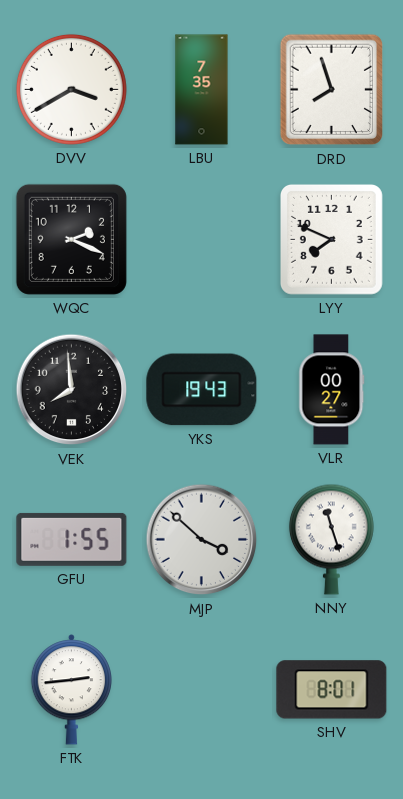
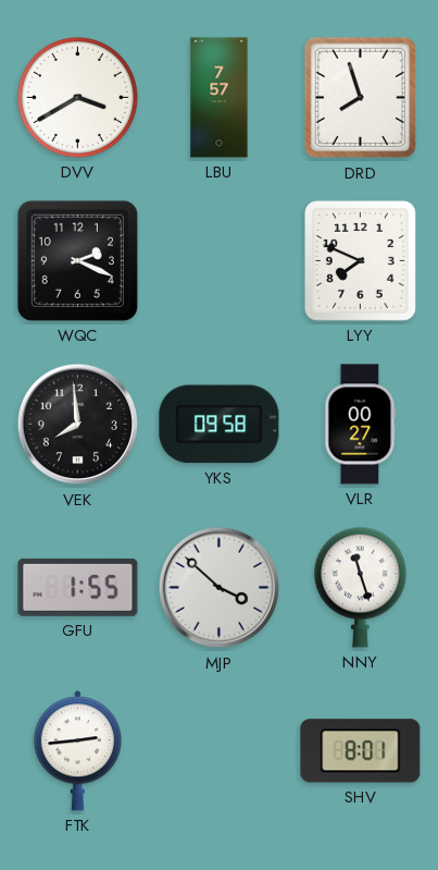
LBU: 7:35 -> 7:57 (220, 98)
YKS: 19:43 -> 09:58 (220, 425)
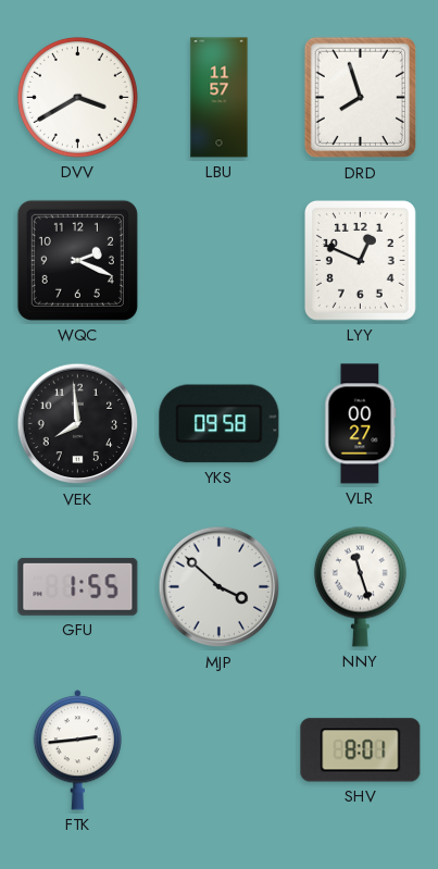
LBU: 7:57 -> 11:57 (220, 98)
LYY: 7:49 -> 12:49 (360, 260)
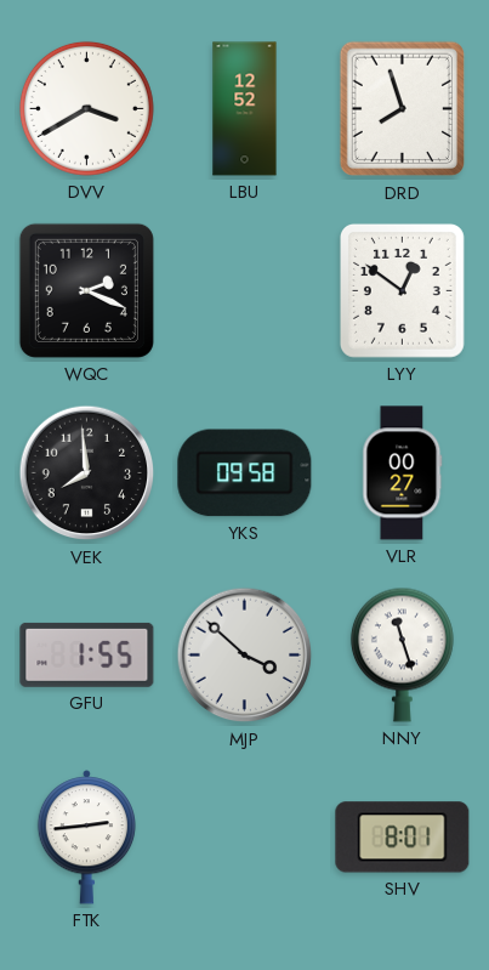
LBU: 11:57 -> 12:52 (245, 109)
LYY: 12:49 -> 12:51 (402, 290)
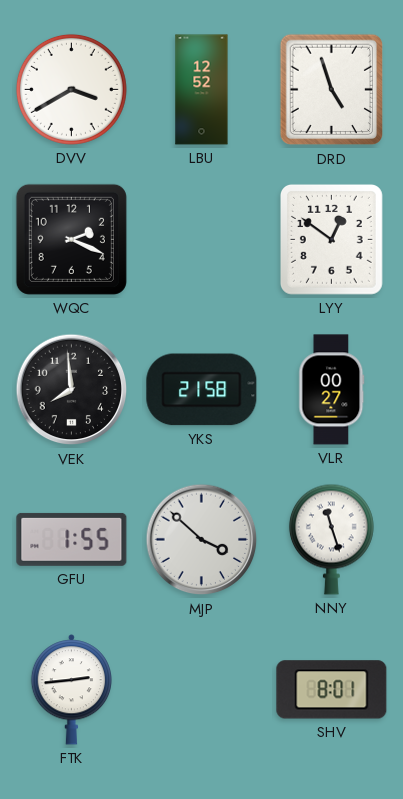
DRD: 7:57 -> 4:57 (332, 90)
YKS: 09:58 -> 21:58 (202, 390)
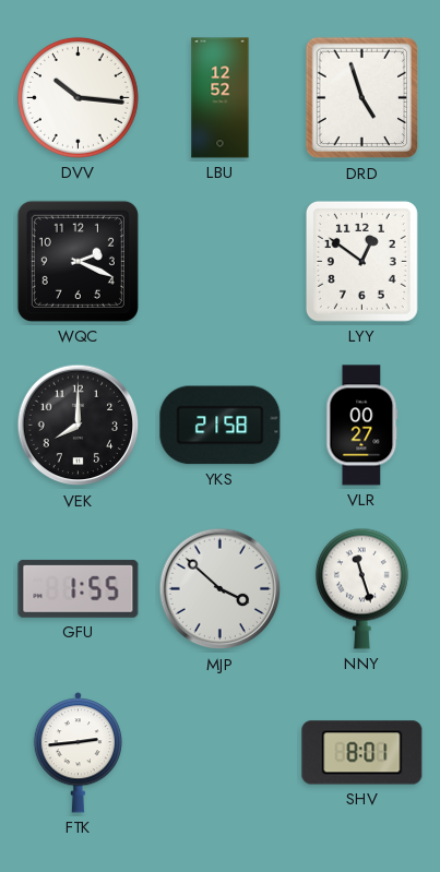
DVV: 3:40 -> 10:16 (78, 97)
VEK: 7:59 -> 8:00 (79, 426)
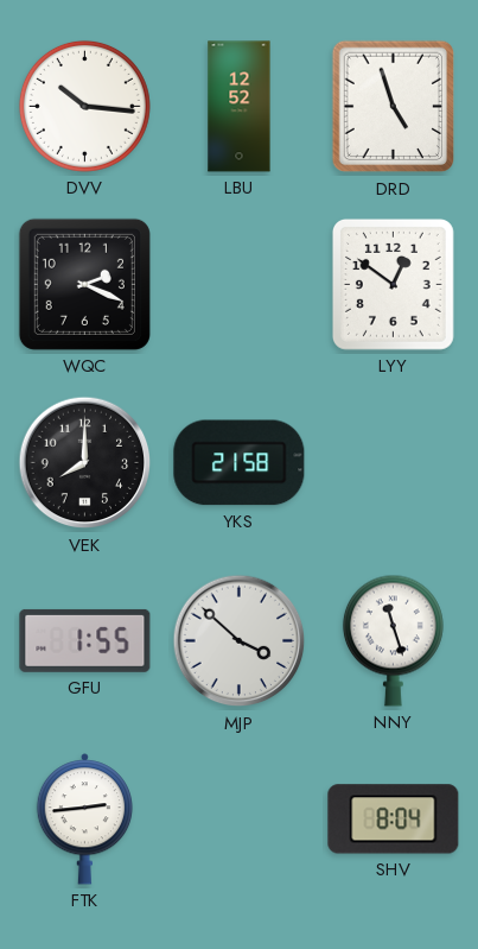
VLR: 00:27 -> none (362, 426)
SHV: 8:01 -> 8:04 (394, 820)
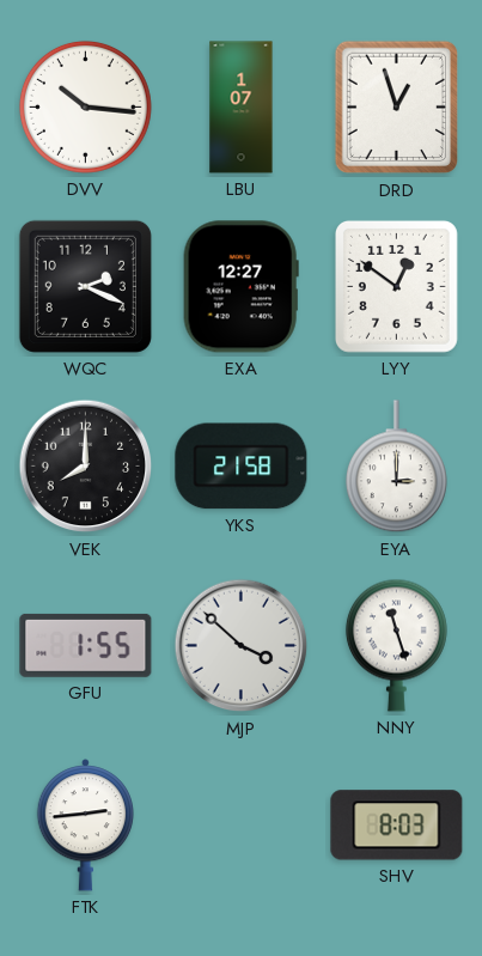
LBU: 12:52 -> 1:07 (242, 108)
DRD: 4:57 -> 12:57 (397, 108)
EXA: none -> 12:27 (240, 287)
EYA: none -> 3:00 (396, 467)
SHV: 8:04 -> 8:03 (397, 826)
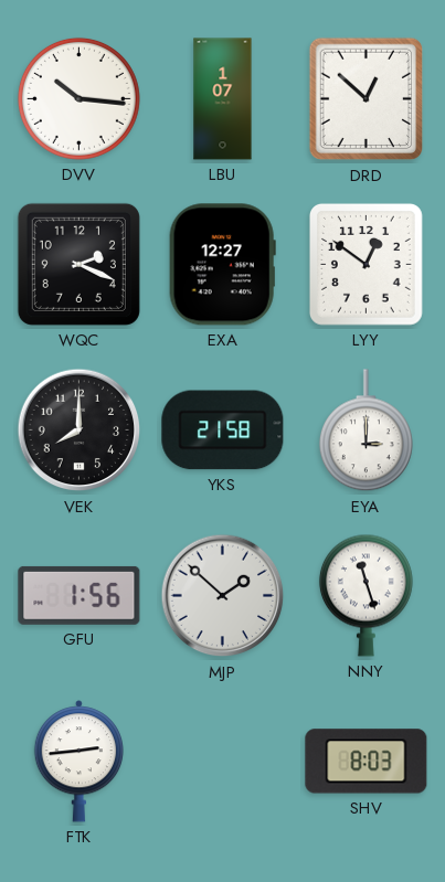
DRD: 12:57 -> 12:52 (367, 99)
GFU: 1:55 -> 1:56 (80, 595)
MJP: 3:52 -> 1:52 (223, 596)
